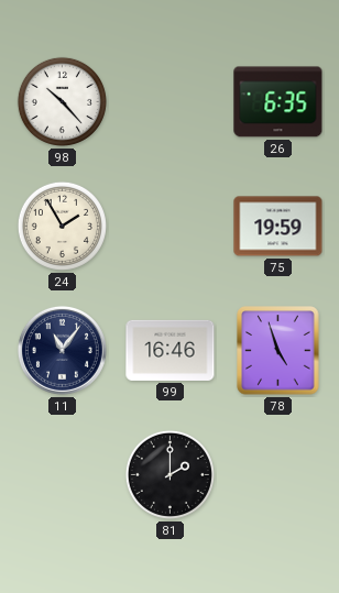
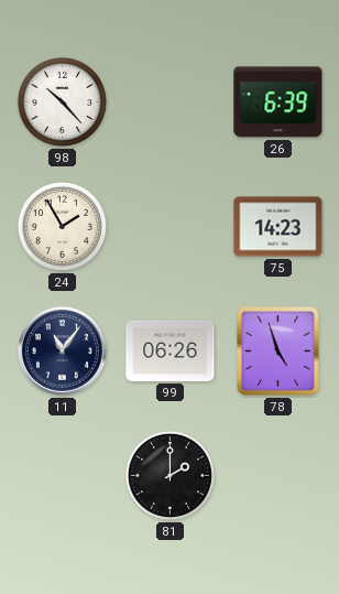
26: 6:35 -> 6:39 (278, 102)
75: 19:59 -> 14:23 (278, 227)
99: 16:46 -> 06:26 (171, 350)
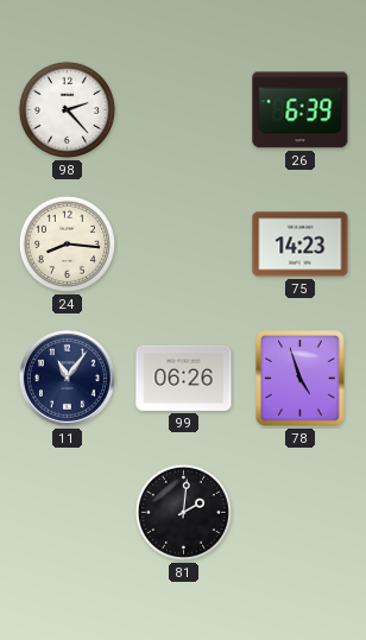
98: 10:23 -> 2:23 (67, 109)
24: 1:55 -> 8:16 (67, 243)
81: 2:00 -> 2:01 (183, 512)
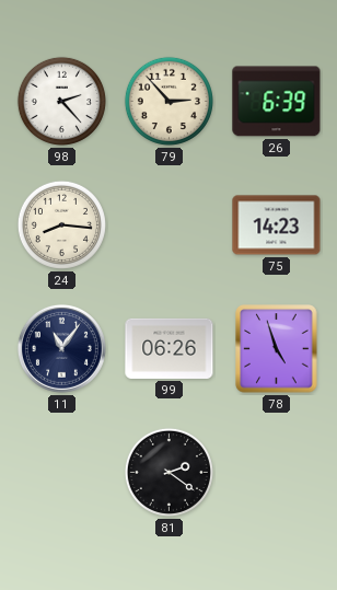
79: none -> 2:53 (168, 101)
81: 2:01 -> 2:21 (168, 472)
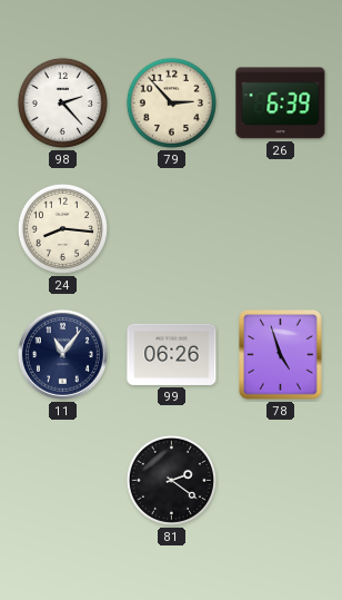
75: 14:23 -> none (277, 225)
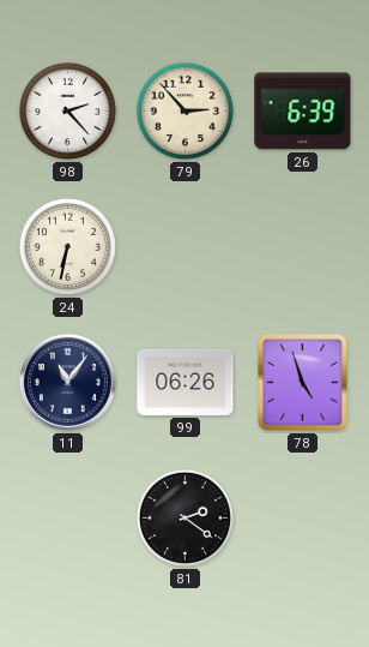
24: 8:16 -> 6:32 (67, 246)
